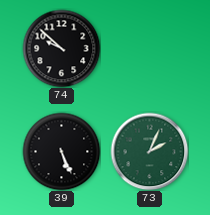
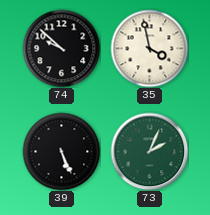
35: none -> 3:58 (149, 48)
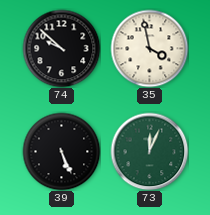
73: 2:04 -> 12:04 (149, 151)
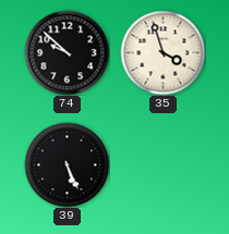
35: 3:58 -> 3:57 (162, 52)
73: 12:04 -> none (149, 151)
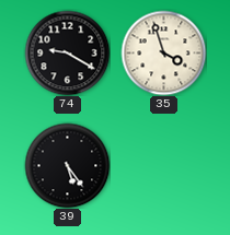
74: 9:52 -> 9:20 (67, 52)
39: 5:26 -> 5:24 (67, 165)
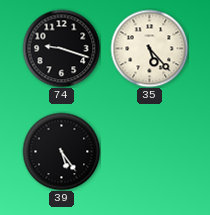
74: 9:20 -> 9:18 (61, 48)
35: 3:57 -> 5:23 (149, 48)
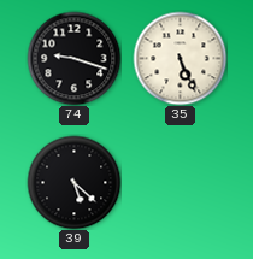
35: 5:23 -> 5:26 (180, 58)
39: 5:24 -> 5:22 (73, 182)
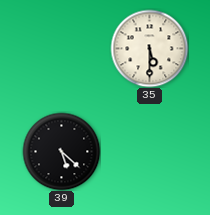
74: 9:18 -> none (73, 58)
35: 5:26 -> 5:30 (149, 48)
